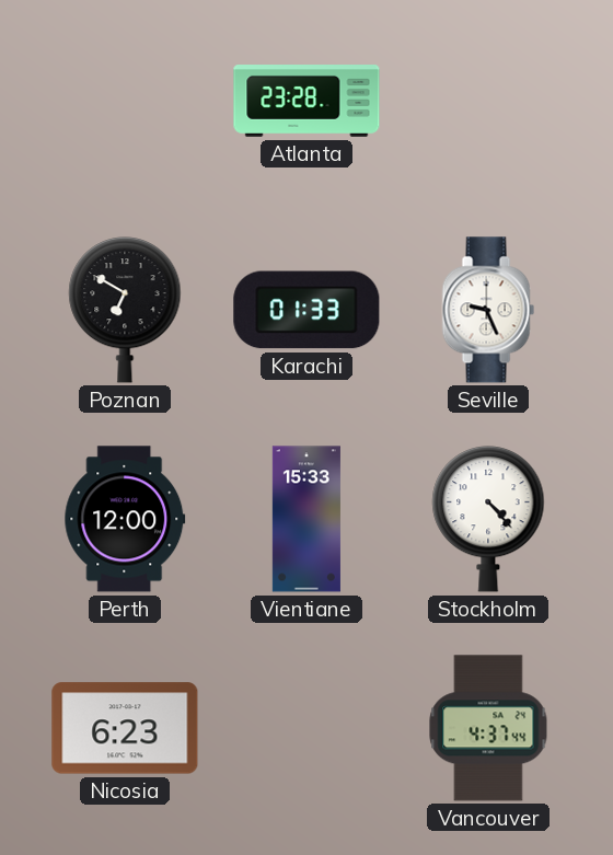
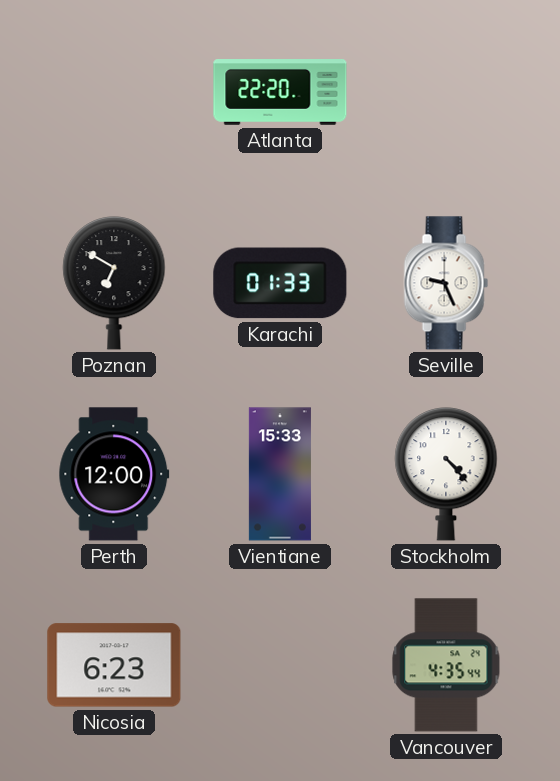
Atlanta: 23:28 -> 22:20 (280, 93)
Vancouver: 4:37 -> 4:35 (446, 665)
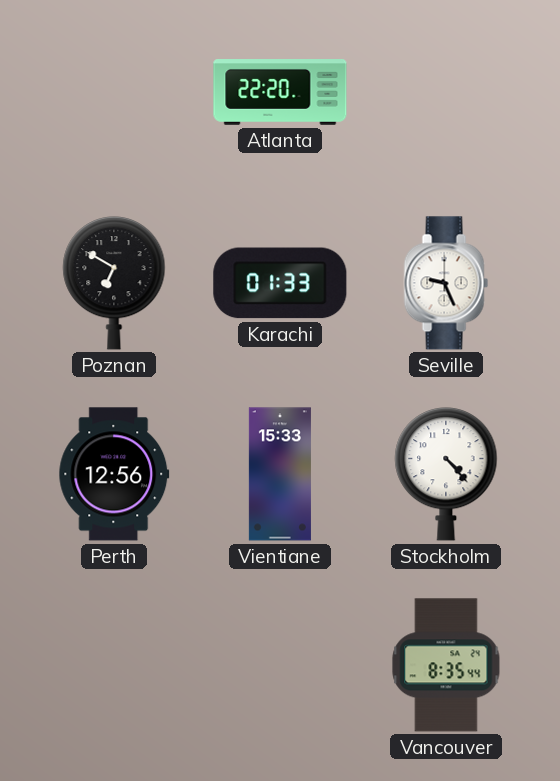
Perth: 12:00 -> 12:56 (114, 474)
Nicosia: 6:23 -> none (114, 665)
Vancouver: 4:35 -> 8:35 (446, 665)
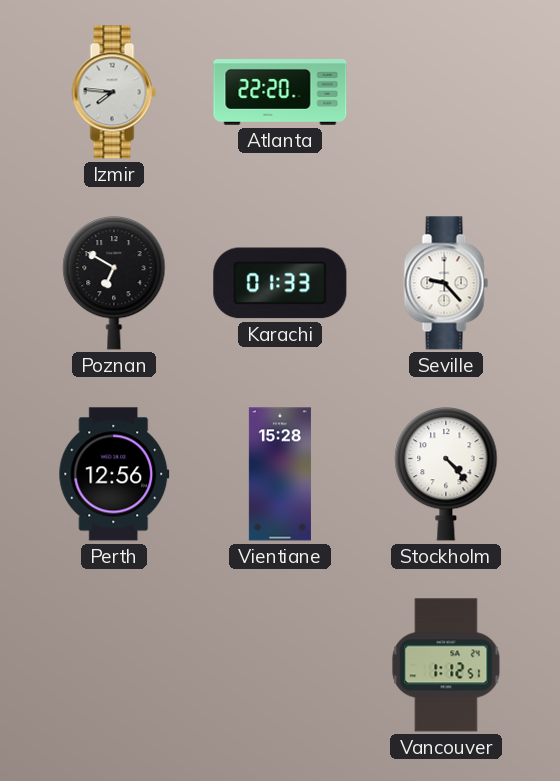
Izmir: none -> 7:46 (114, 92)
Seville: 9:26 -> 9:23 (446, 283)
Vientiane: 15:33 -> 15:28 (280, 474)
Vancouver: 8:35 -> 1:12 (446, 665)
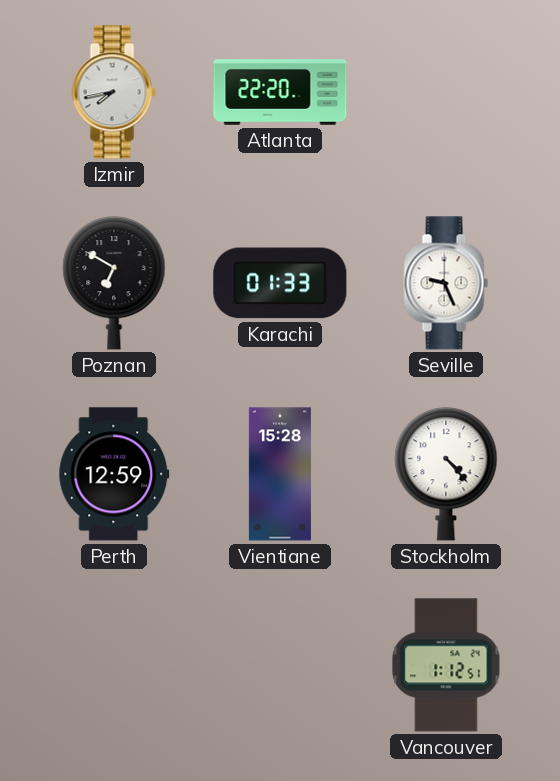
Izmir: 7:46 -> 7:43 (114, 92)
Seville: 9:23 -> 9:26 (446, 283)
Perth: 12:56 -> 12:59 (114, 474)
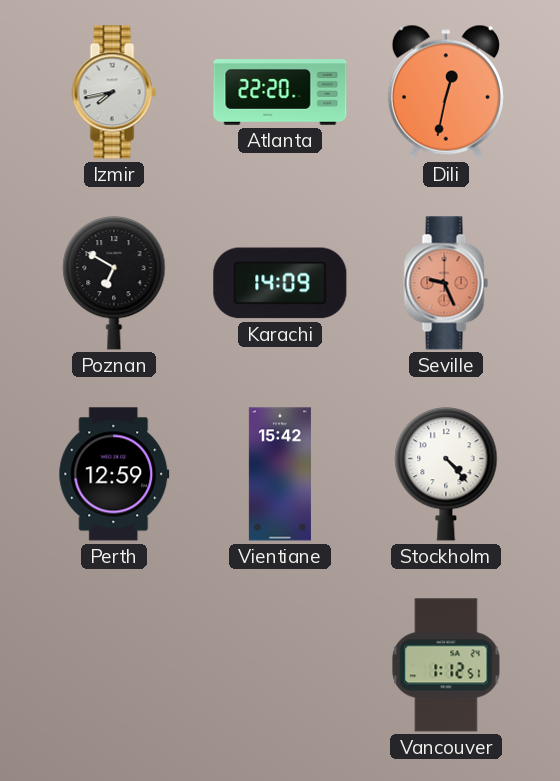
Dili: none -> 12:32 (446, 92)
Karachi: 01:33 -> 14:09 (280, 283)
Seville dial: white -> salmon (446, 283)
Vientiane: 15:28 -> 15:42 (280, 474)
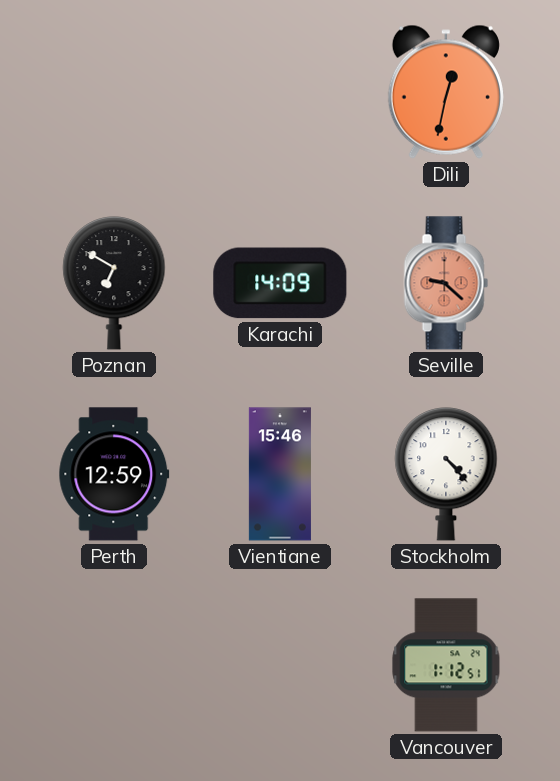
Izmir: 7:43 -> none (114, 92)
Atlanta: 22:20 -> none (280, 93)
Seville: 9:26 -> 9:22 (446, 283)
Vientiane: 15:42 -> 15:46 (280, 474)
